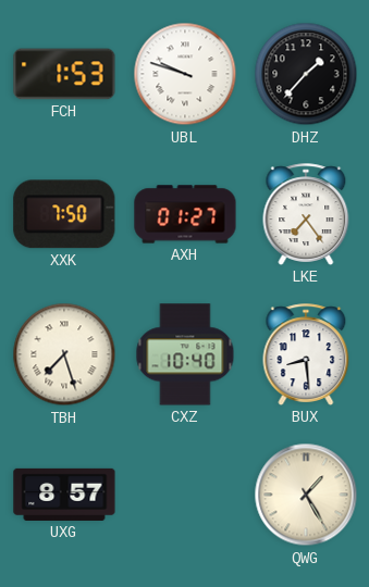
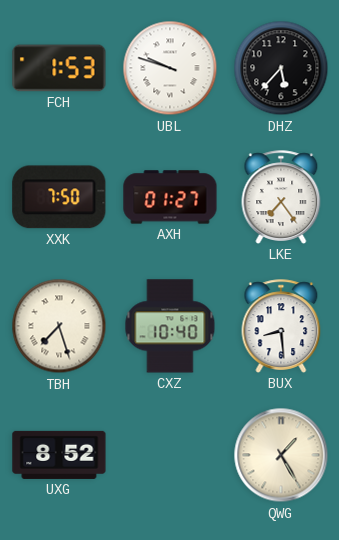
DHZ: 1:37 -> 5:37 (281, 68)
UXG: 8:57 -> 8:52 (59, 455)
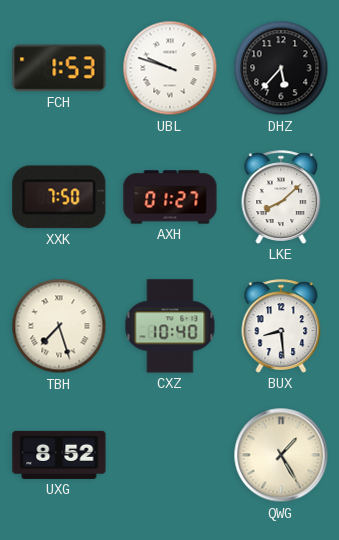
LKE: 7:24 -> 8:08 (281, 197)
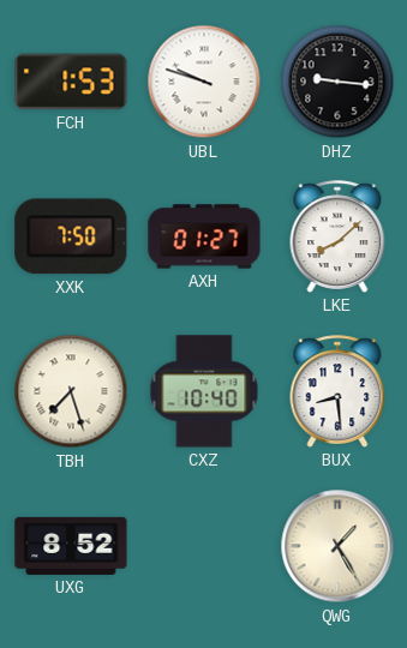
DHZ: 5:37 -> 9:16 (337, 82)
